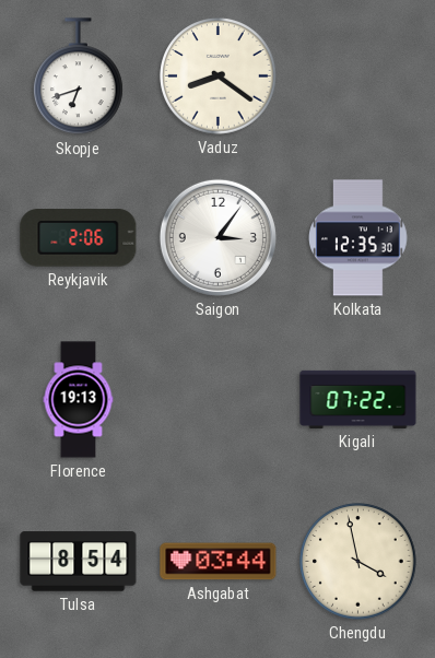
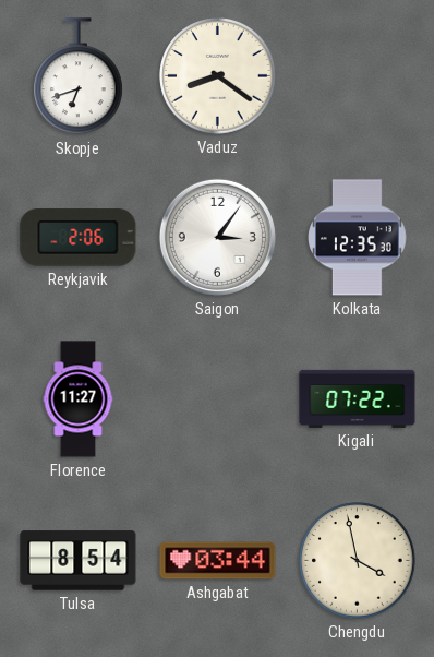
Florence: 19:13 -> 11:27 (79, 399)
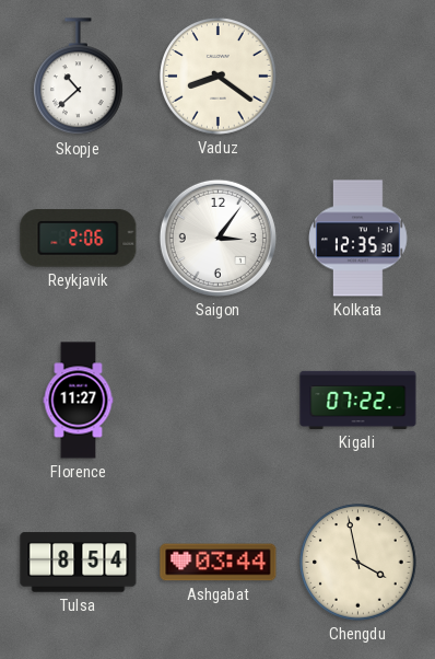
Skopje: 6:42 -> 10:38 (79, 77)
